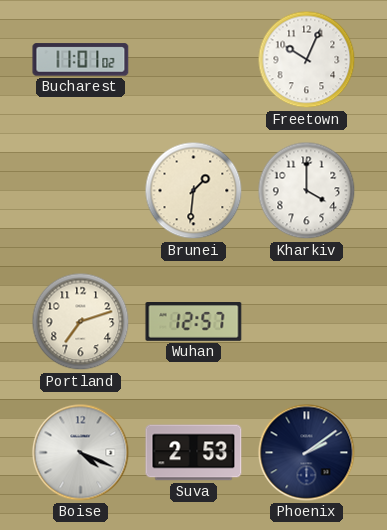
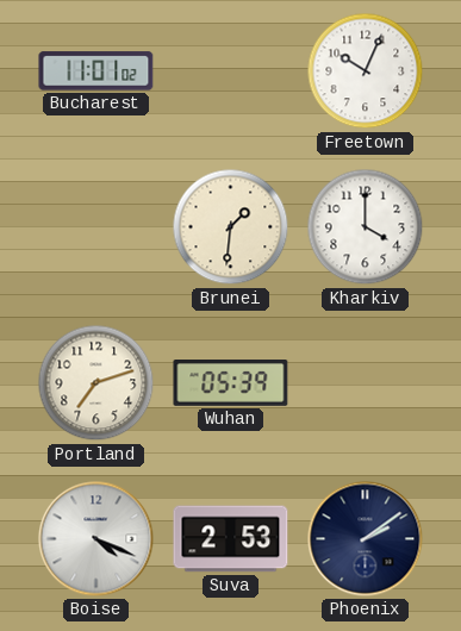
Wuhan: 12:57 -> 05:39 (231, 383)
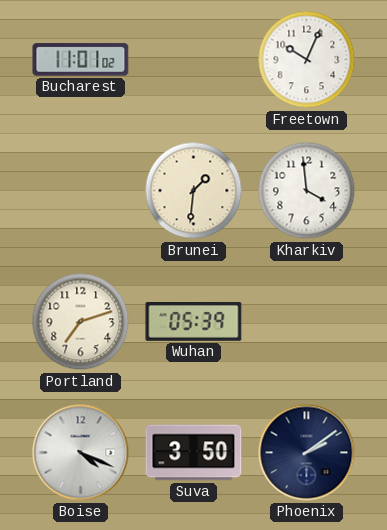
Kharkiv: 4:00 -> 3:59 (307, 191)
Suva: 2:53 -> 3:50 (194, 453)
